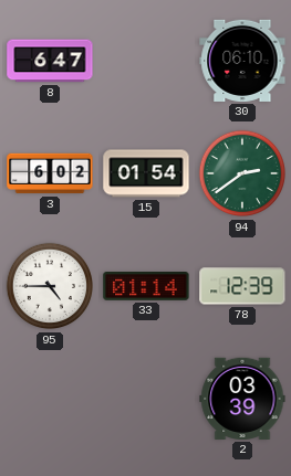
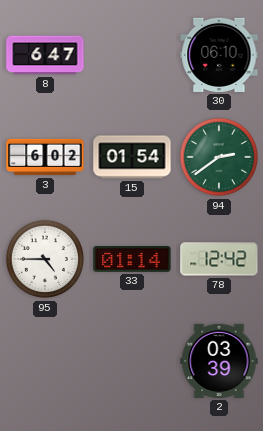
78: 12:39 -> 12:42 (219, 259)
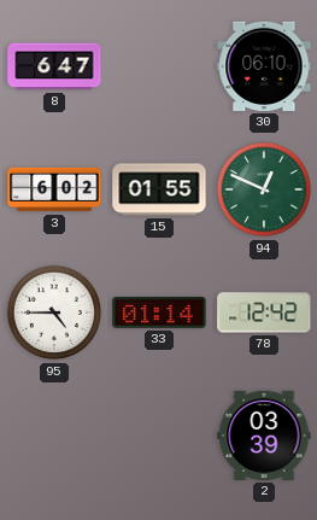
15: 01:54 -> 01:55 (159, 189)
94: 2:39 -> 12:49 (264, 189)
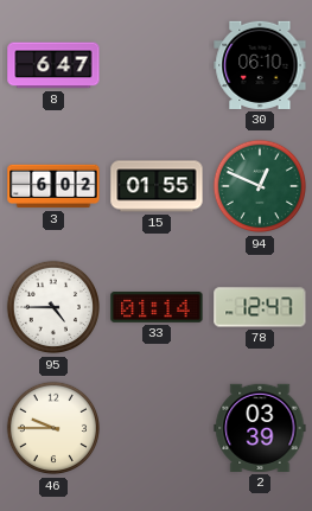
78: 12:42 -> 12:47 (260, 307)
46: none -> 9:45 (53, 428)
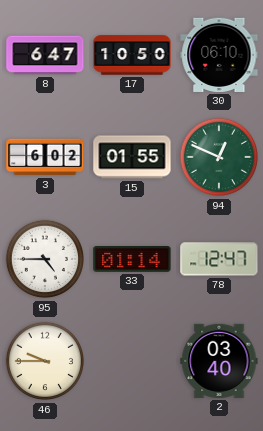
17: none -> 10:50 (132, 55)
2: 03:39 -> 03:40 (219, 361)
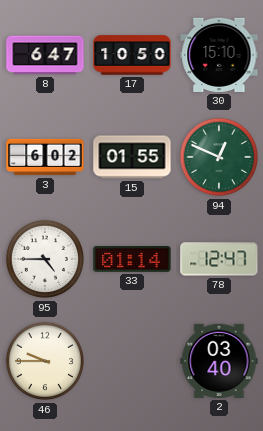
30: 06:10 -> 15:10 (219, 55)
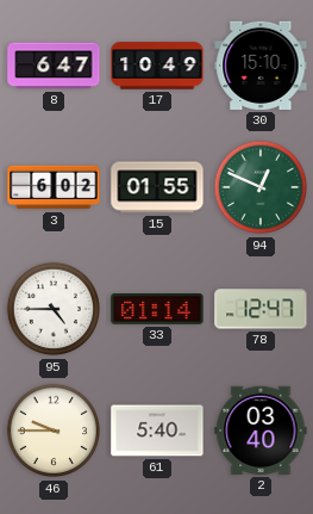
17: 10:50 -> 10:49 (157, 66)
61: none -> 5:40 (157, 431)
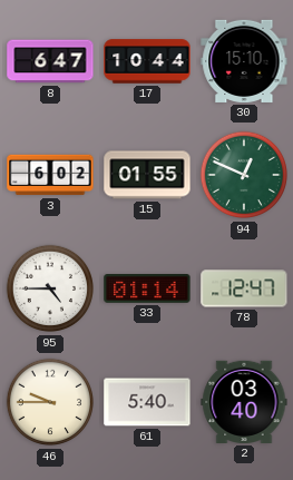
17: 10:49 -> 10:44 (147, 61)
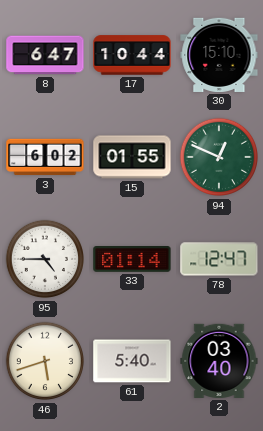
46: 9:45 -> 5:42 (45, 361)
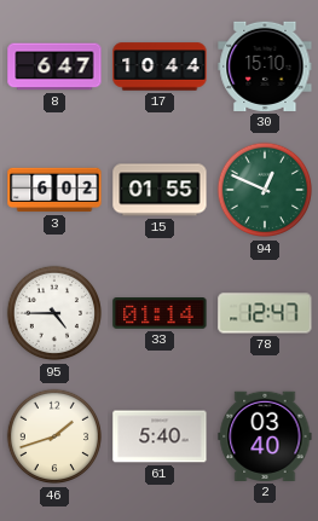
46: 5:42 -> 1:42 (54, 436)
